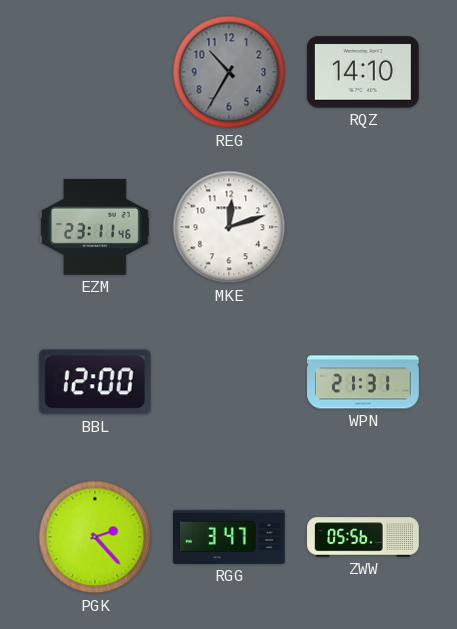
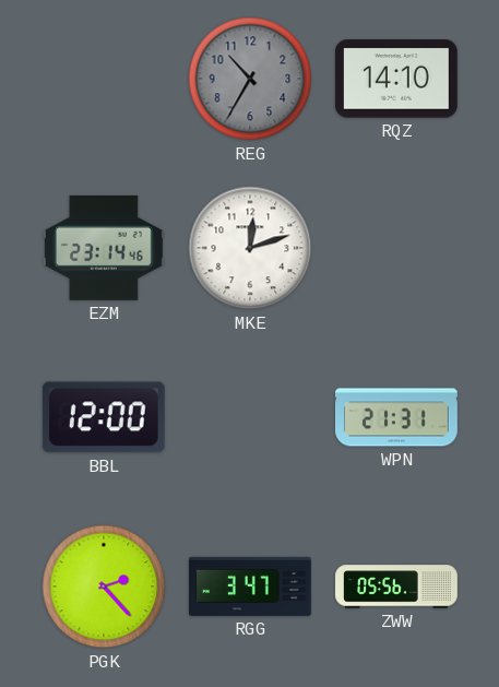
EZM: 23:11 -> 23:14 (104, 248)
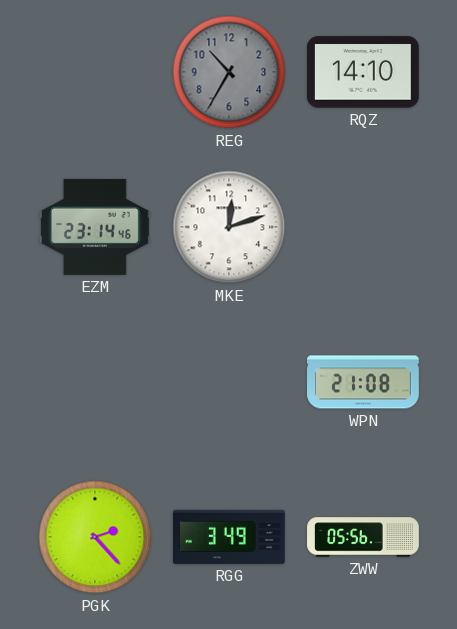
BBL: 12:00 -> none (104, 417)
WPN: 21:31 -> 21:08 (364, 382)
RGG: 3:47 -> 3:49 (230, 537)
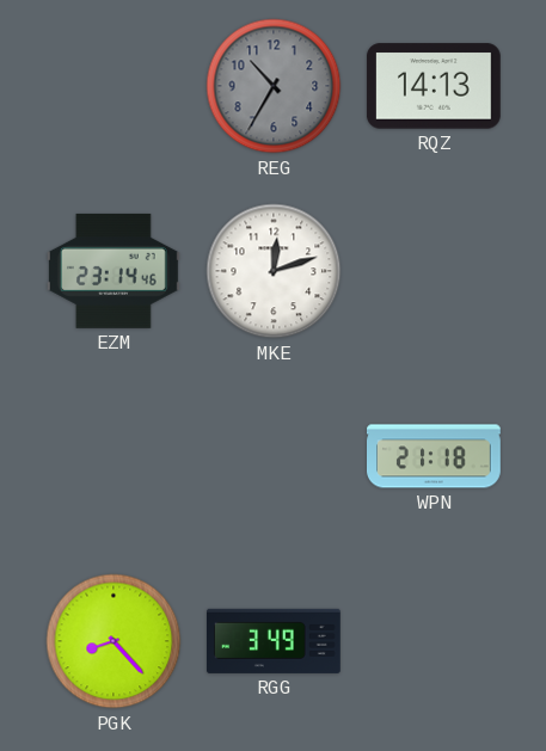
RQZ: 14:10 -> 14:13 (434, 86)
WPN: 21:08 -> 21:18 (435, 456)
PGK: 2:23 -> 8:23 (114, 641)
ZWW: 05:56 -> none (363, 537)
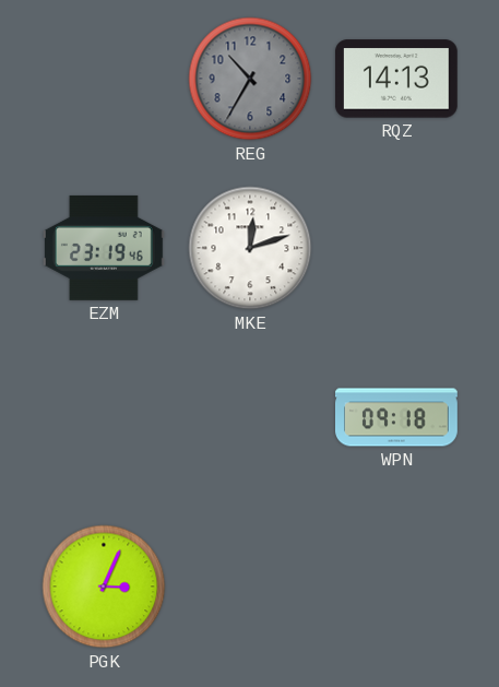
EZM: 23:14 -> 23:19 (104, 248)
WPN: 21:18 -> 09:18 (397, 417)
PGK: 8:23 -> 3:04 (104, 587)
RGG: 3:49 -> none (275, 641)
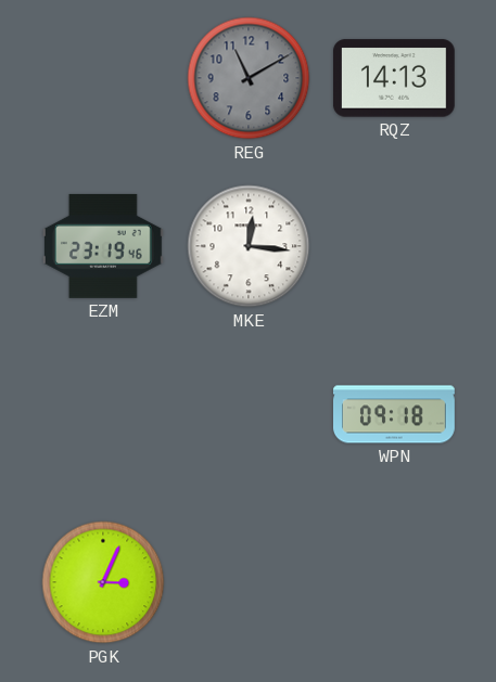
REG: 10:35 -> 11:10 (249, 78)
MKE: 12:12 -> 12:16 (249, 246)
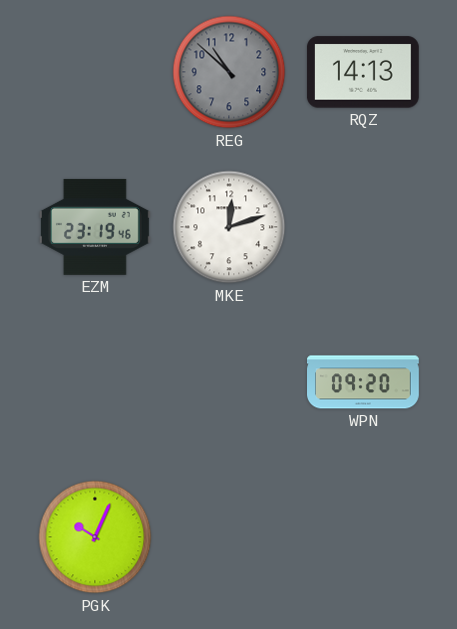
REG: 11:10 -> 10:52 (229, 72)
MKE: 12:16 -> 12:12 (229, 227)
WPN: 09:18 -> 09:20 (364, 382)
PGK: 3:04 -> 10:04 (95, 537)
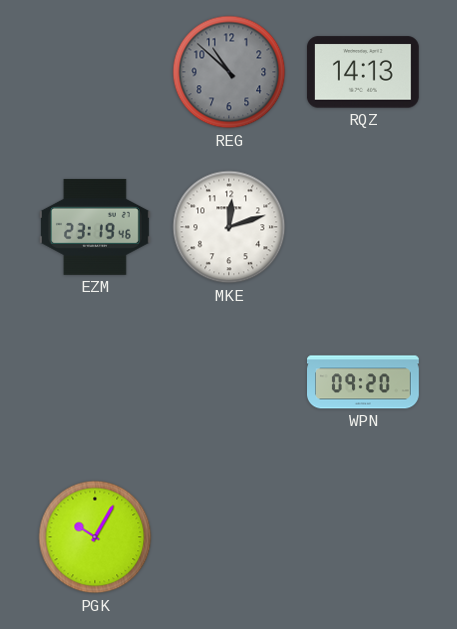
PGK: 10:04 -> 10:05 (95, 537)
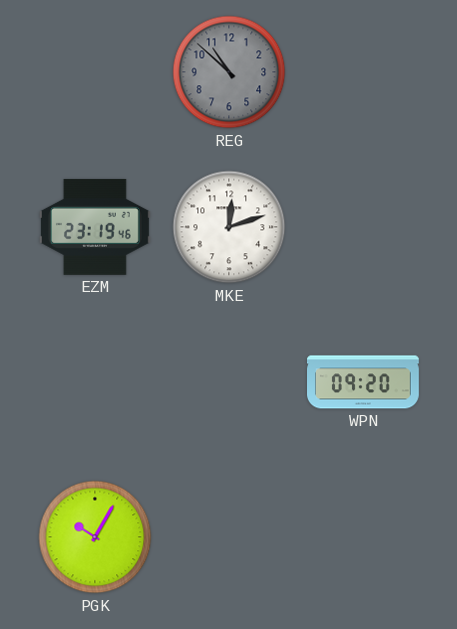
RQZ: 14:13 -> none (363, 72)
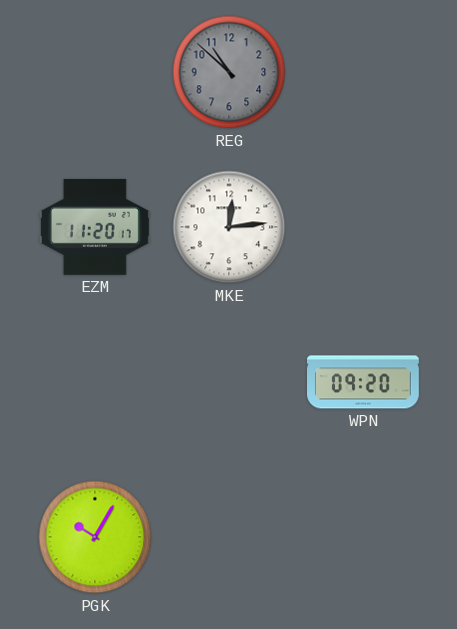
EZM: 23:19 -> 11:20 (95, 227)
MKE: 12:12 -> 12:14 (229, 227)
